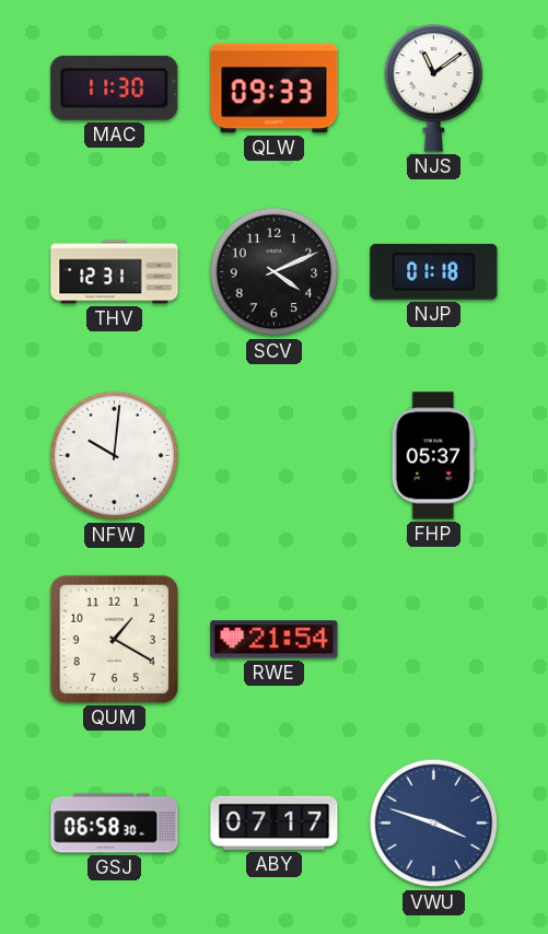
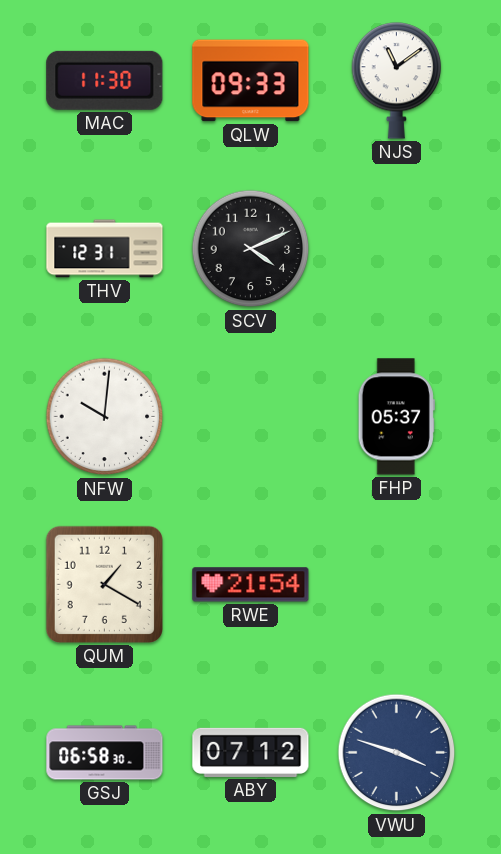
NJP: 01:18 -> none (434, 271)
ABY: 07:17 -> 07:12 (251, 752)
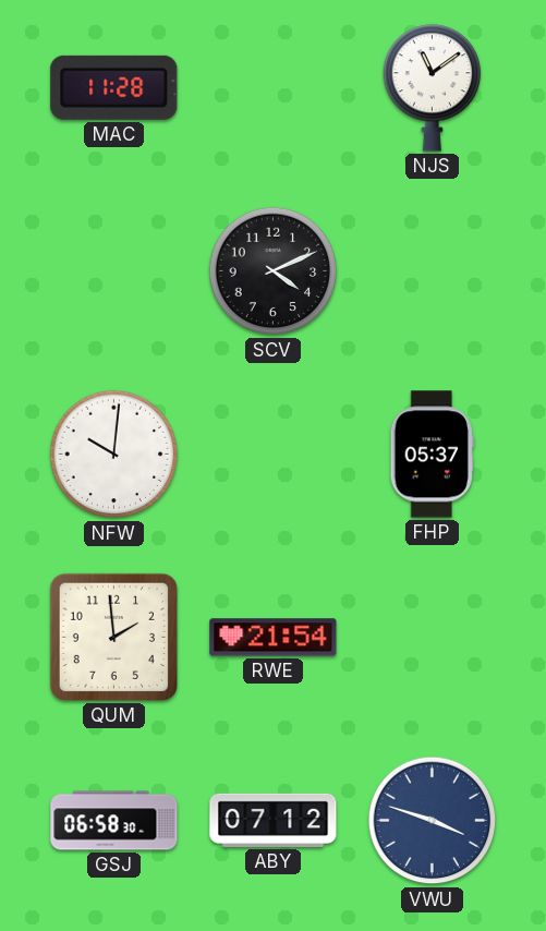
MAC: 11:30 -> 11:28 (114, 87)
QLW: 09:33 -> none (251, 81)
THV: 12:31 -> none (105, 249)
QUM: 1:20 -> 1:59 (113, 637)
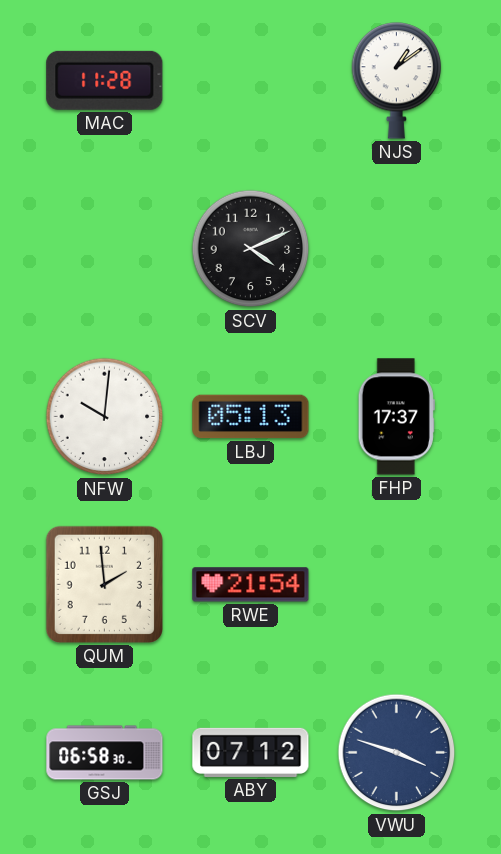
NJS: 11:09 -> 1:09 (397, 81)
LBJ: none -> 05:13 (251, 417)
FHP: 05:37 -> 17:37 (396, 417)
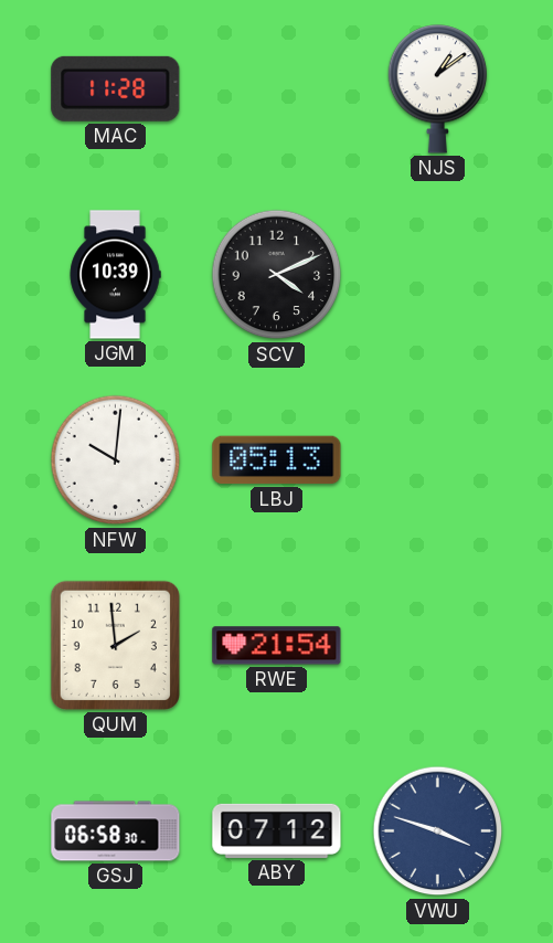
JGM: none -> 10:39 (115, 275)
FHP: 17:37 -> none (396, 417)
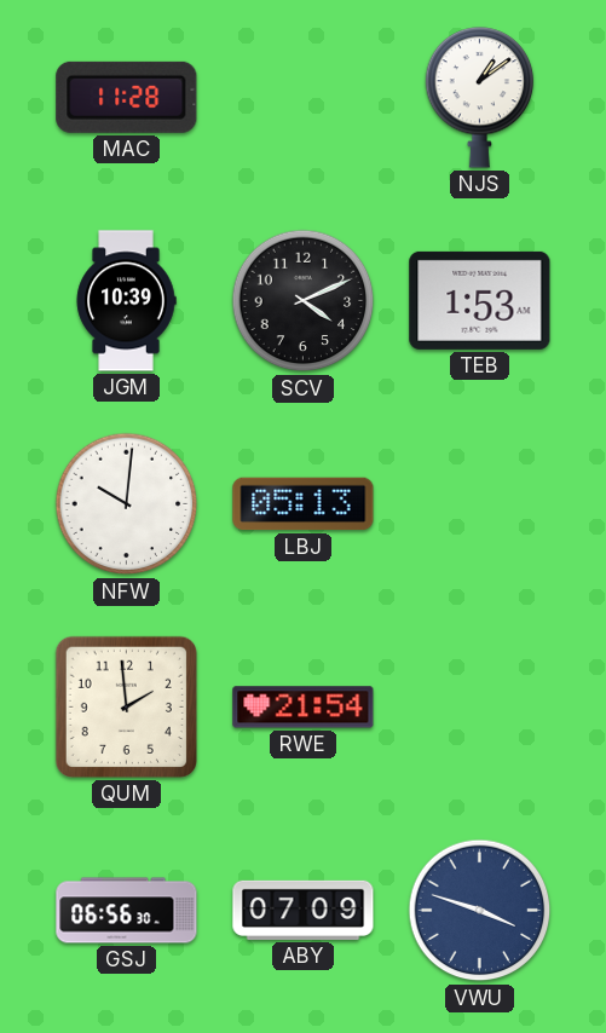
TEB: none -> 1:53 (480, 300)
GSJ: 06:58 -> 06:56 (127, 911)
ABY: 07:12 -> 07:09 (304, 910)
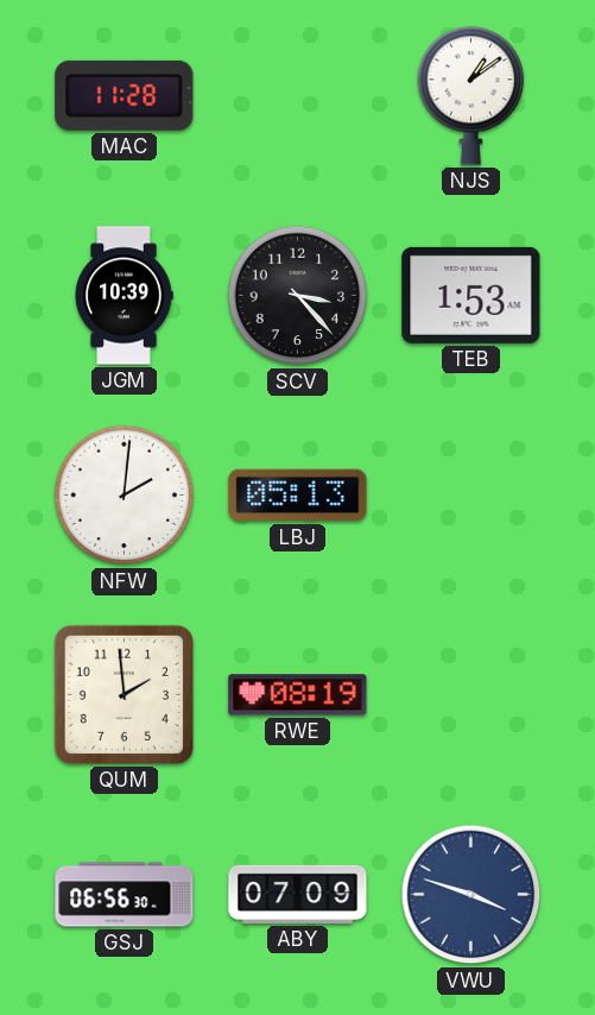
SCV: 4:11 -> 3:23 (298, 296)
NFW: 10:01 -> 2:01 (125, 496)
RWE: 21:54 -> 08:19 (298, 695)
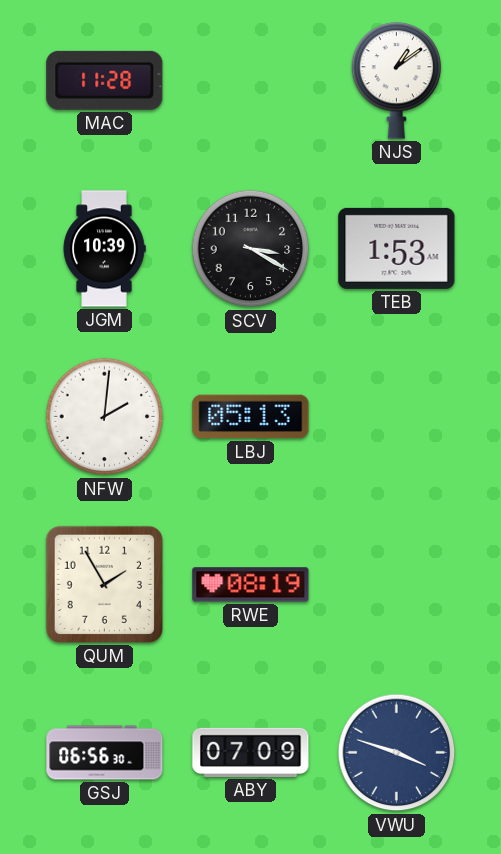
SCV: 3:23 -> 3:20 (251, 249)
QUM: 1:59 -> 1:55 (104, 584)
